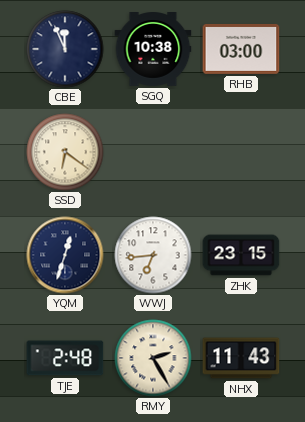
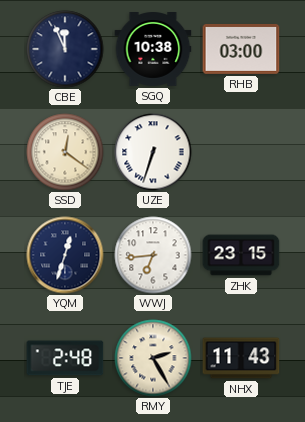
SSD: 6:21 -> 12:21 (65, 152)
UZE: none -> 6:33 (153, 152)
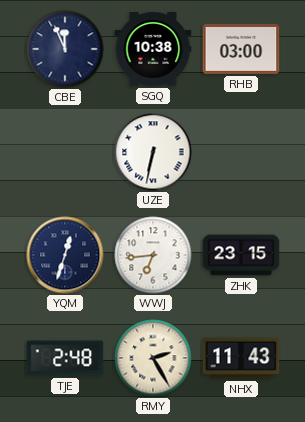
SSD: 12:21 -> none (65, 152)
UZE: 6:33 -> 6:32 (153, 152)
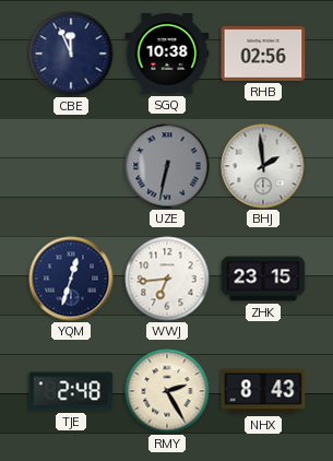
RHB: 03:00 -> 02:56 (263, 54)
UZE dial: white -> grey (167, 166)
BHJ: none -> 1:59 (263, 166)
NHX: 11:43 -> 8:43 (263, 391)
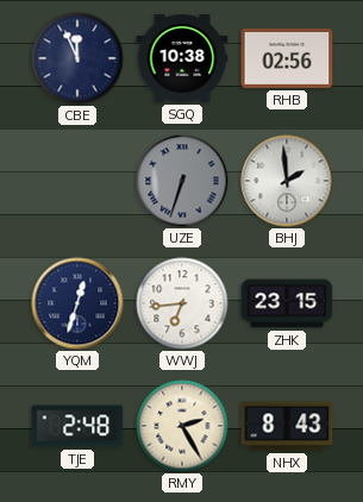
UZE: 6:32 -> 6:33 (182, 181)
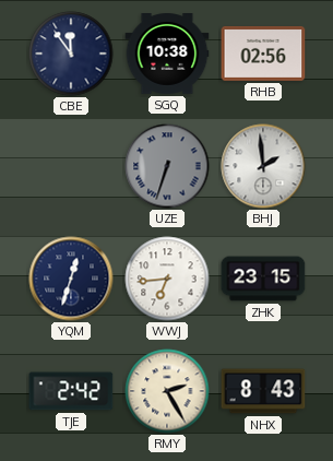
CBE: 11:56 -> 11:54 (71, 54)
TJE: 2:48 -> 2:42 (71, 391)
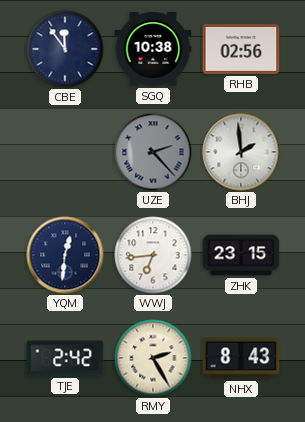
UZE: 6:33 -> 2:23 (153, 152)
YQM: 12:33 -> 12:31 (65, 255)
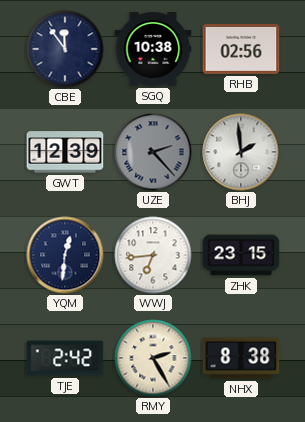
GWT: none -> 12:39 (65, 152)
NHX: 8:43 -> 8:38 (241, 358)
